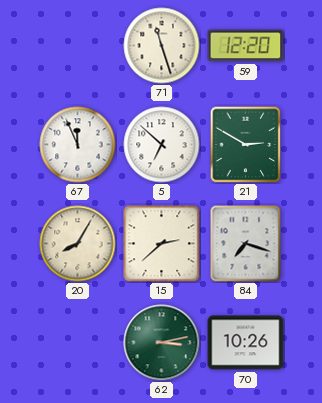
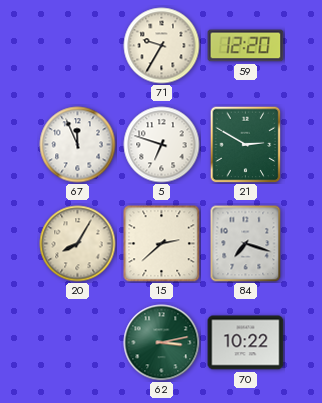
71: 11:27 -> 9:35 (162, 46)
5: 6:52 -> 6:48 (162, 145)
70: 10:26 -> 10:22 (246, 343)
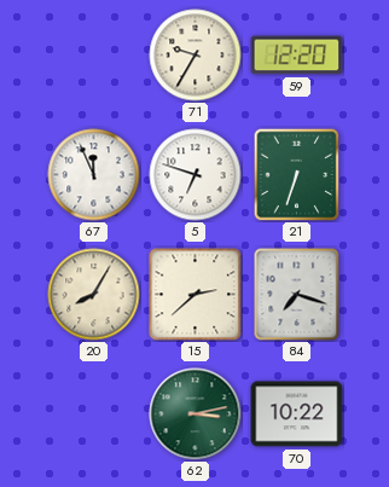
21: 2:50 -> 6:33 (297, 174)
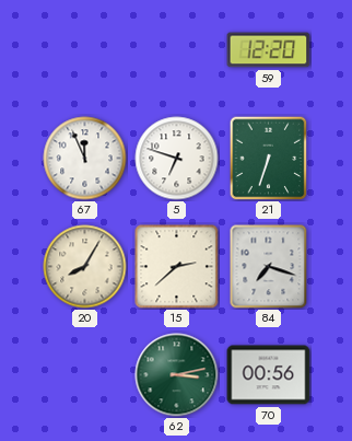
71: 9:35 -> none (196, 56)
70: 10:22 -> 00:56 (269, 375)
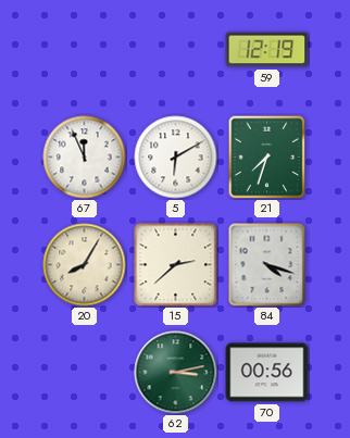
59: 12:20 -> 12:19 (267, 50)
5: 6:48 -> 6:10 (176, 158)
21: 6:33 -> 7:33 (267, 157)
84: 7:18 -> 4:18 (267, 265)
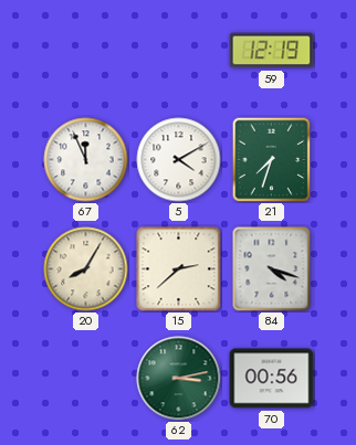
5: 6:10 -> 4:10 (179, 160)
